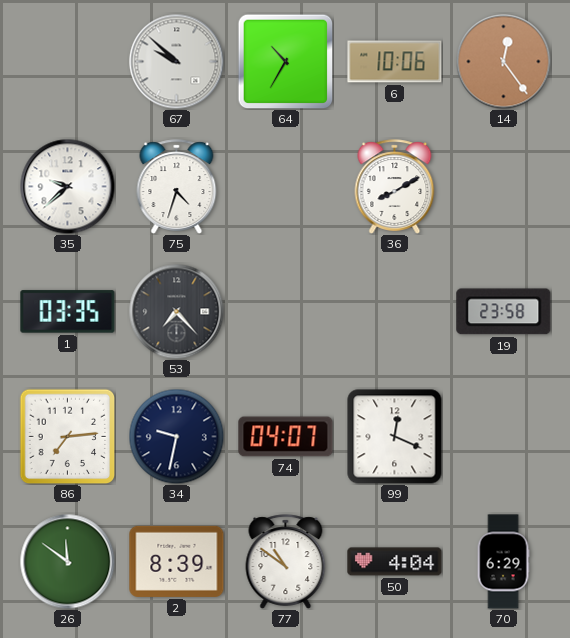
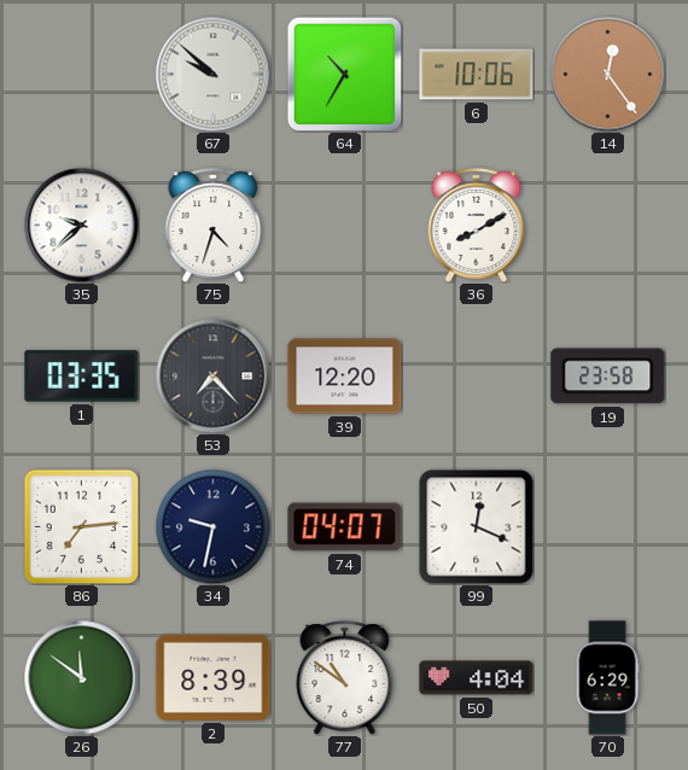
39: none -> 12:20 (345, 377)
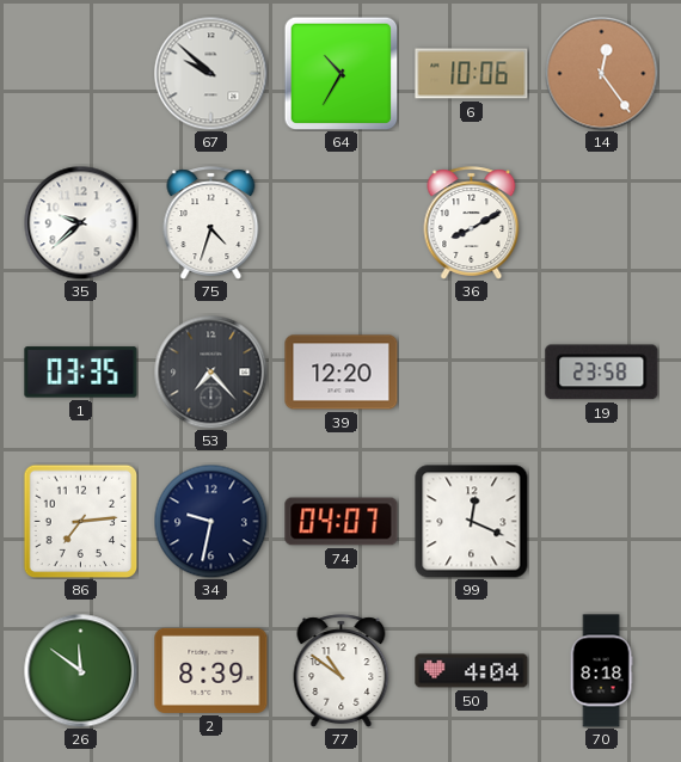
70: 6:29 -> 8:18 (601, 671)
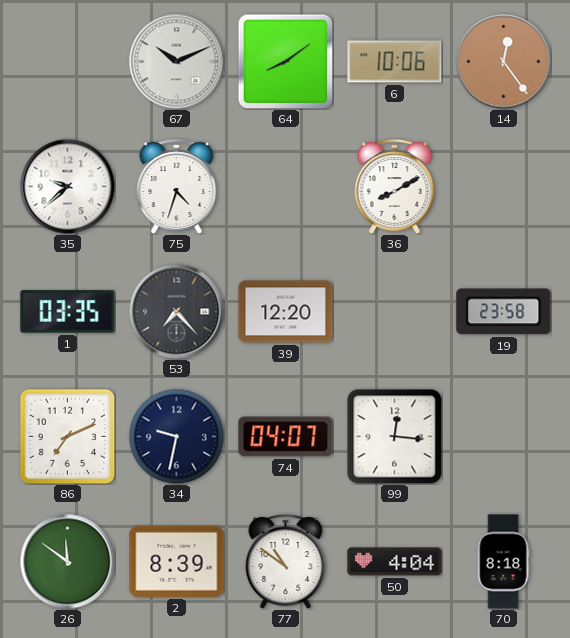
67: 9:52 -> 10:11 (176, 61)
64: 10:35 -> 8:09 (285, 61)
86: 7:14 -> 7:11 (67, 436)
99: 12:19 -> 12:16 (395, 437)
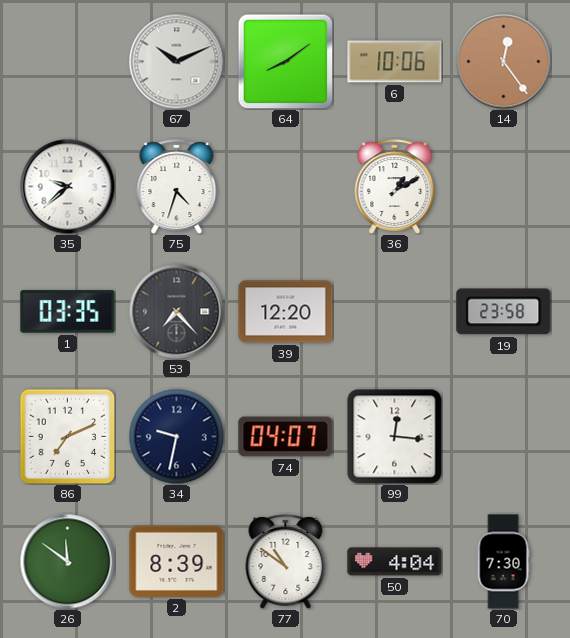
36: 8:10 -> 1:10 (395, 187)
70: 8:18 -> 7:30 (503, 562)
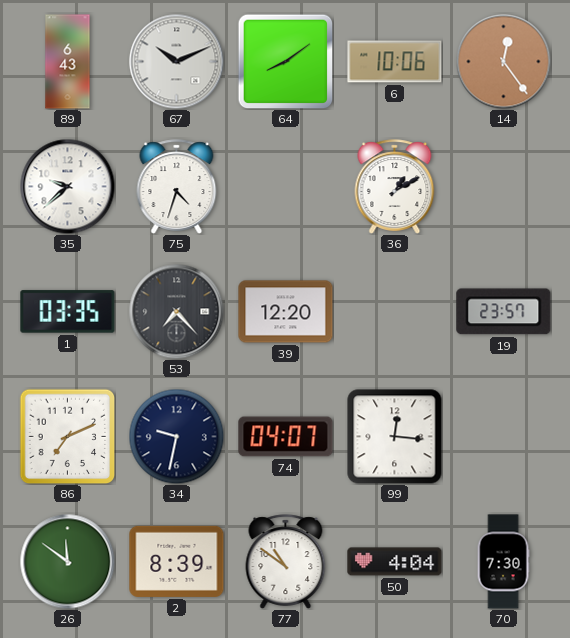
89: none -> 6:43 (68, 62)
19: 23:58 -> 23:57 (504, 312)
